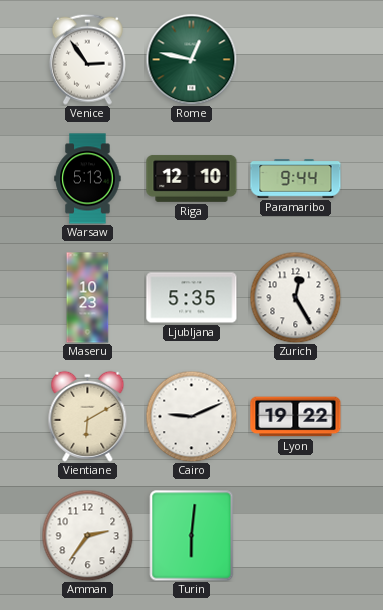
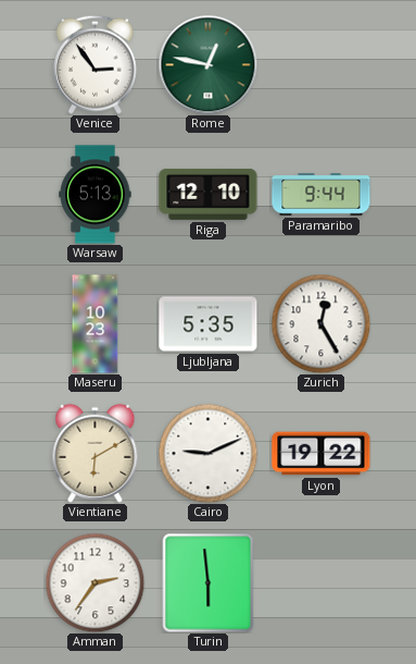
Turin: 6:01 -> 5:59 (209, 583)
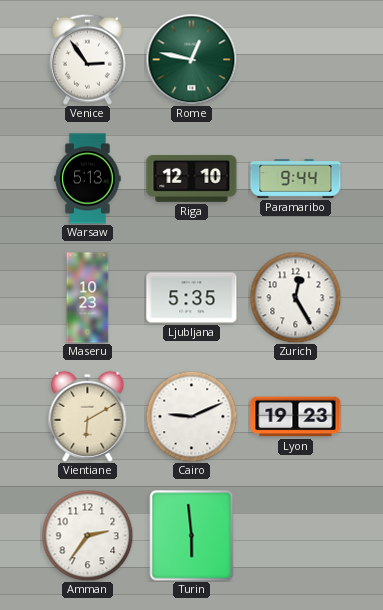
Lyon: 19:22 -> 19:23 (296, 417)
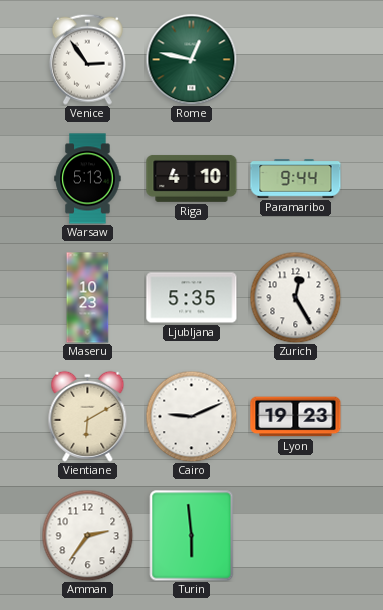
Riga: 12:10 -> 4:10 (192, 178)
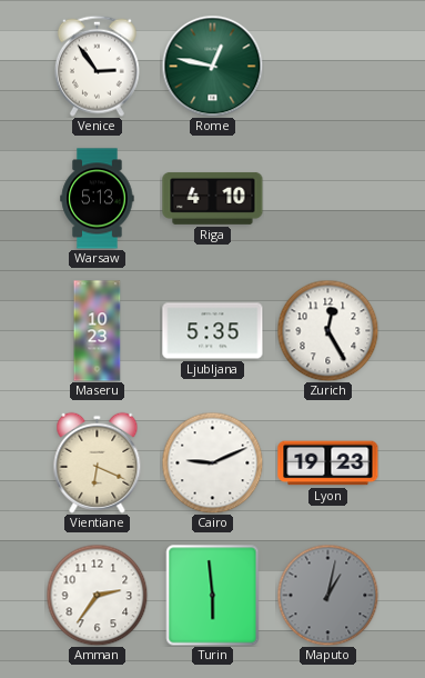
Paramaribo: 9:44 -> none (296, 179)
Vientiane: 6:10 -> 6:19 (98, 462)
Maputo: none -> 1:02 (327, 595)
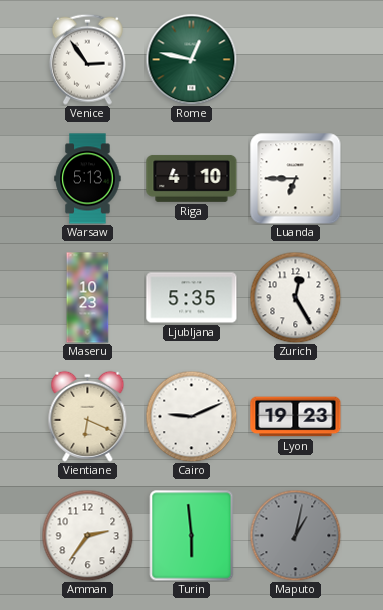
Luanda: none -> 6:45 (296, 179)
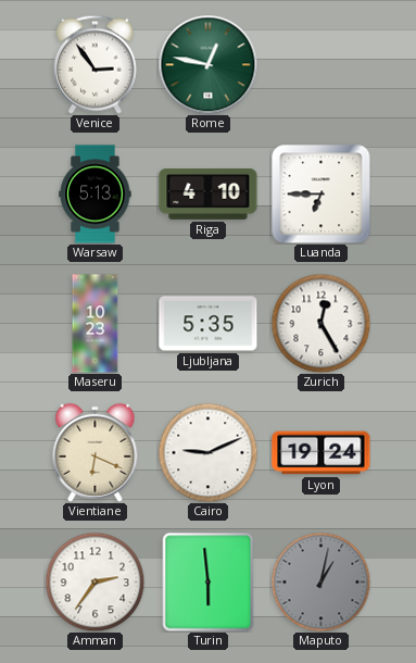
Lyon: 19:23 -> 19:24 (322, 453)
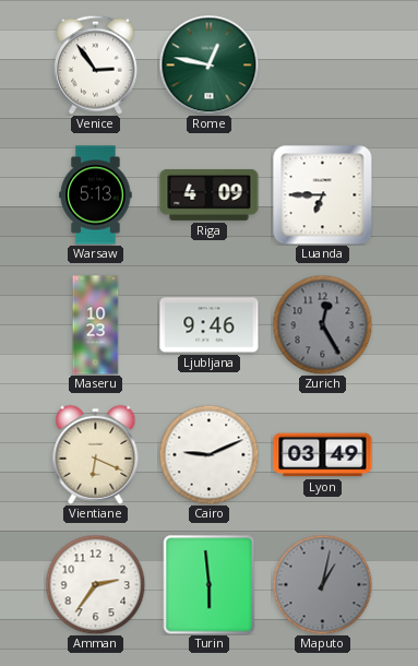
Riga: 4:10 -> 4:09 (210, 194)
Ljubljana: 5:35 -> 9:46 (210, 325)
Zurich dial: white -> grey (322, 324)
Lyon: 19:24 -> 03:49 (323, 455)
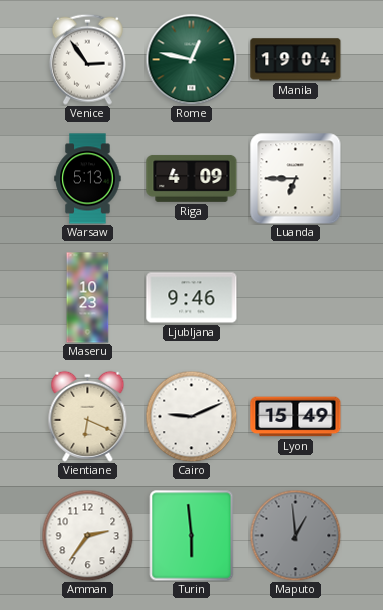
Manila: none -> 19:04 (296, 60)
Zurich: 12:25 -> none (322, 324)
Lyon: 03:49 -> 15:49 (296, 417)
Maputo: 1:02 -> 12:59 (295, 535)
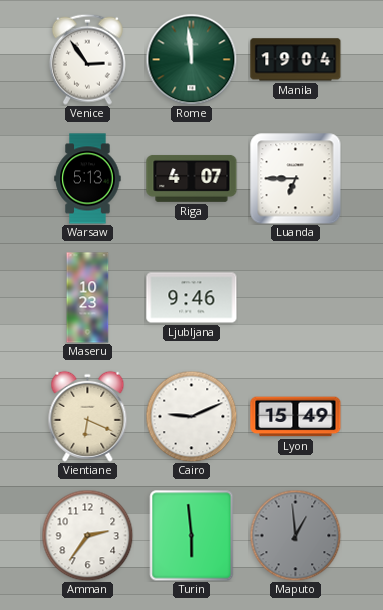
Rome: 12:47 -> 11:59 (191, 59)
Riga: 4:09 -> 4:07 (192, 178)
